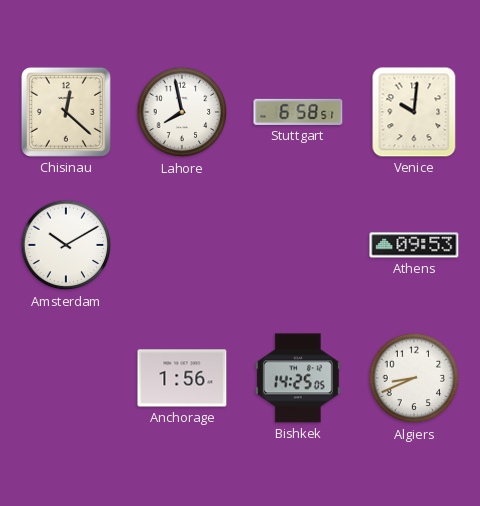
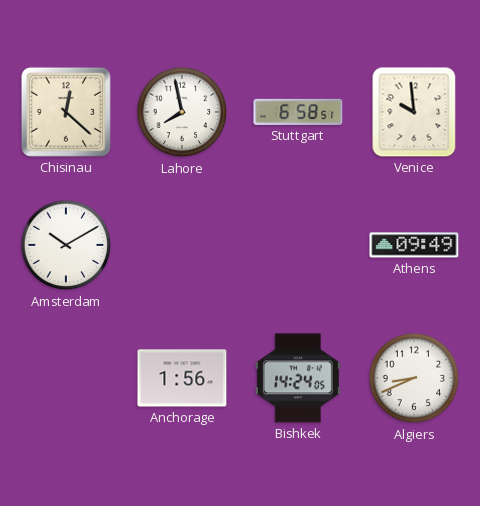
Venice: 10:01 -> 9:59 (414, 112)
Athens: 09:53 -> 09:49 (414, 245)
Bishkek: 14:25 -> 14:24 (298, 378)
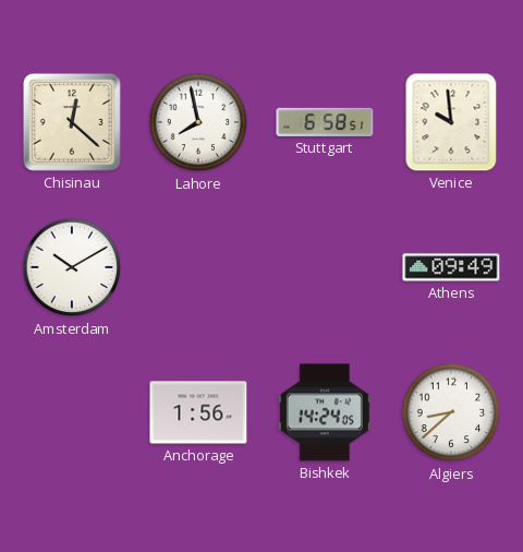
Algiers: 8:41 -> 8:38 (451, 412)
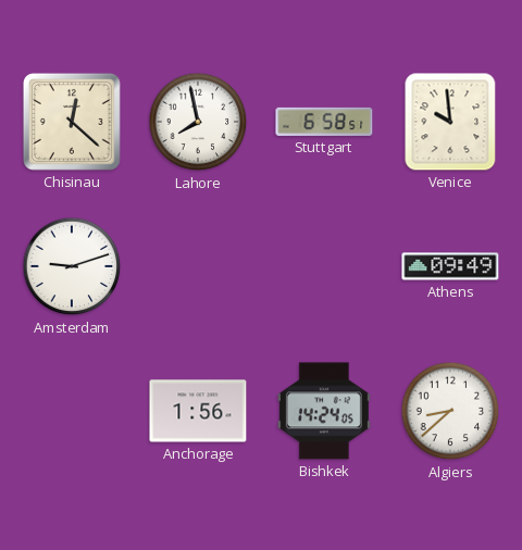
Amsterdam: 10:10 -> 9:12 (72, 266)
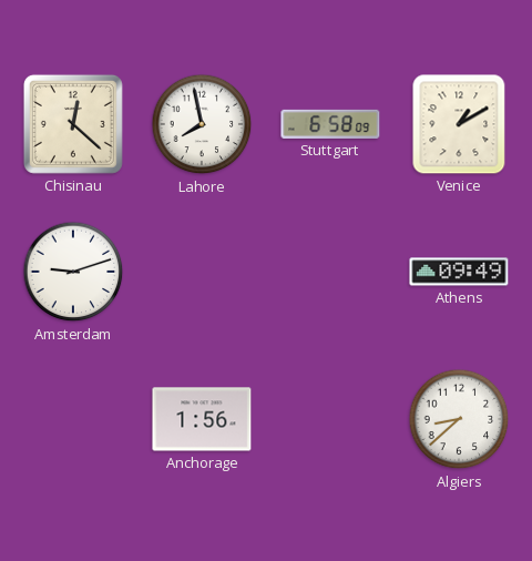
Stuttgart: 6:58:51 -> 6:58:09 (330, 124)
Venice: 9:59 -> 1:10 (459, 124)
Bishkek: 14:24 -> none (324, 411)
